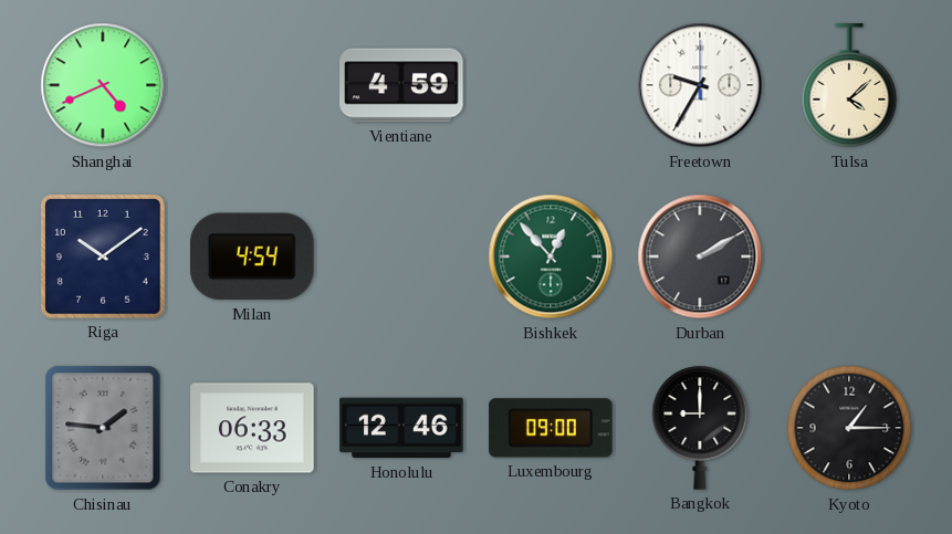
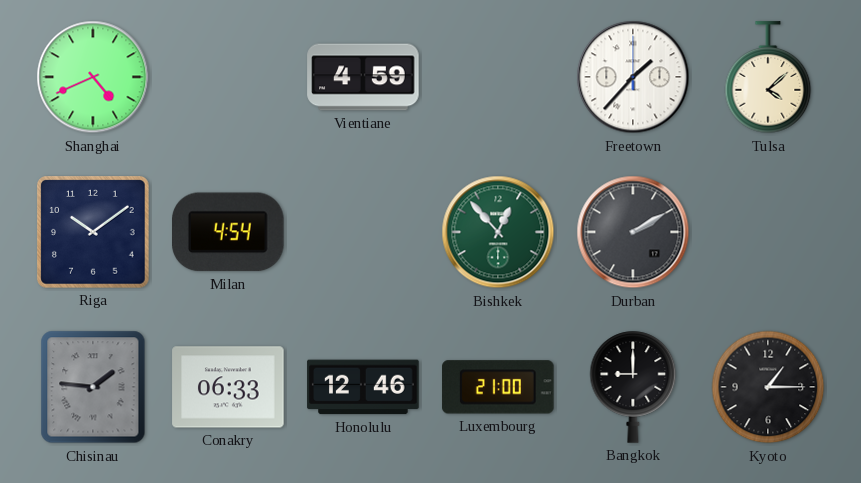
Freetown: 9:35 -> 1:37 (633, 77)
Luxembourg: 09:00 -> 21:00 (498, 387)
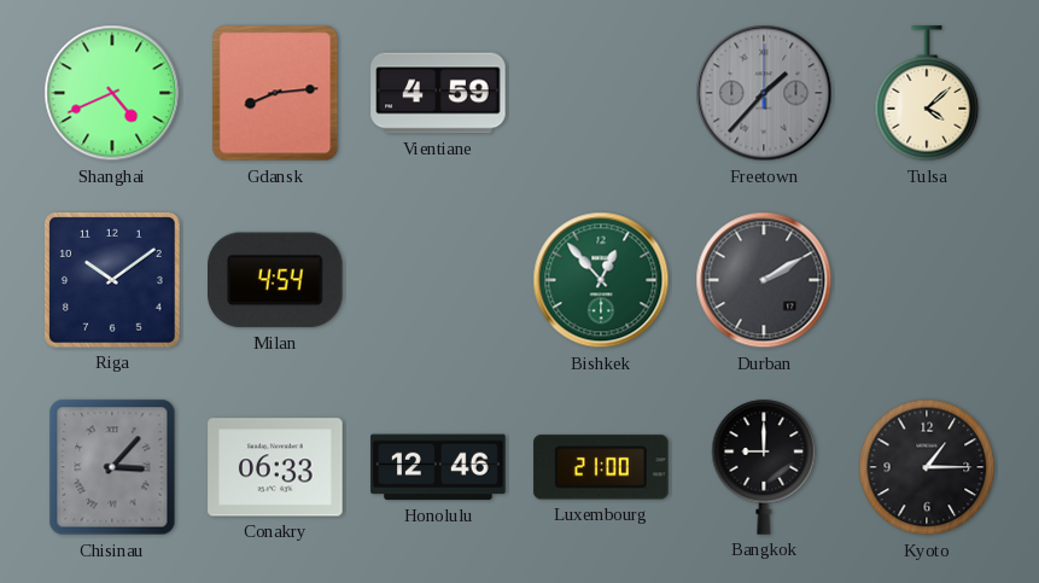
Gdansk: none -> 8:14 (275, 93)
Freetown dial: white -> grey (764, 93)
Chisinau: 1:46 -> 3:07 (112, 467)
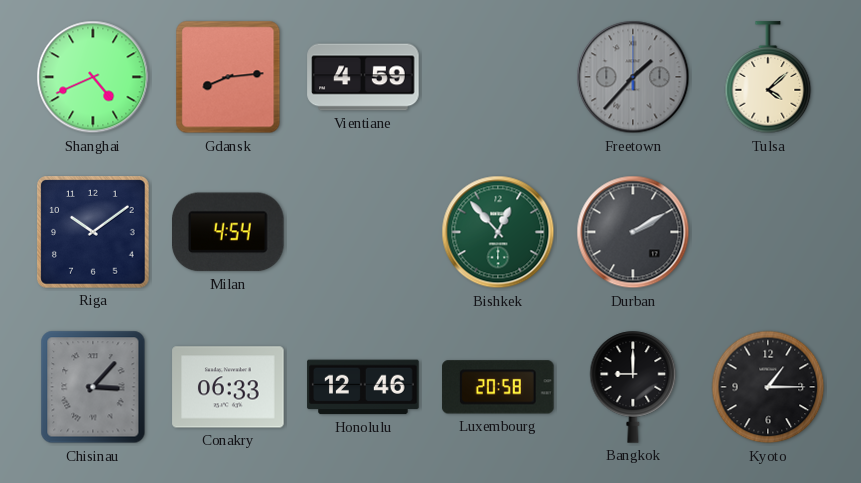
Luxembourg: 21:00 -> 20:58 (498, 387)
